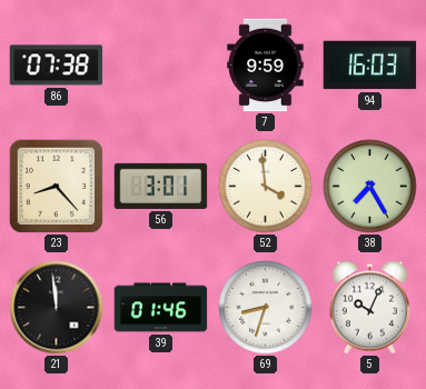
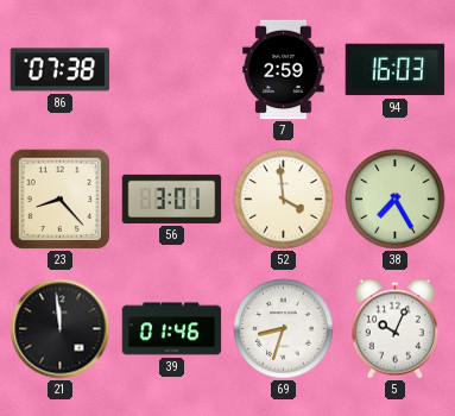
7: 9:59 -> 2:59 (284, 70)
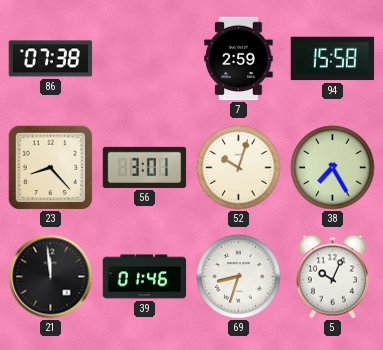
94: 16:03 -> 15:58 (333, 59)
52: 3:59 -> 10:03 (239, 168)
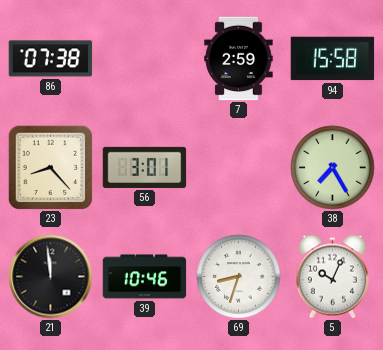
52: 10:03 -> none (239, 168)
39: 01:46 -> 10:46 (145, 277)
